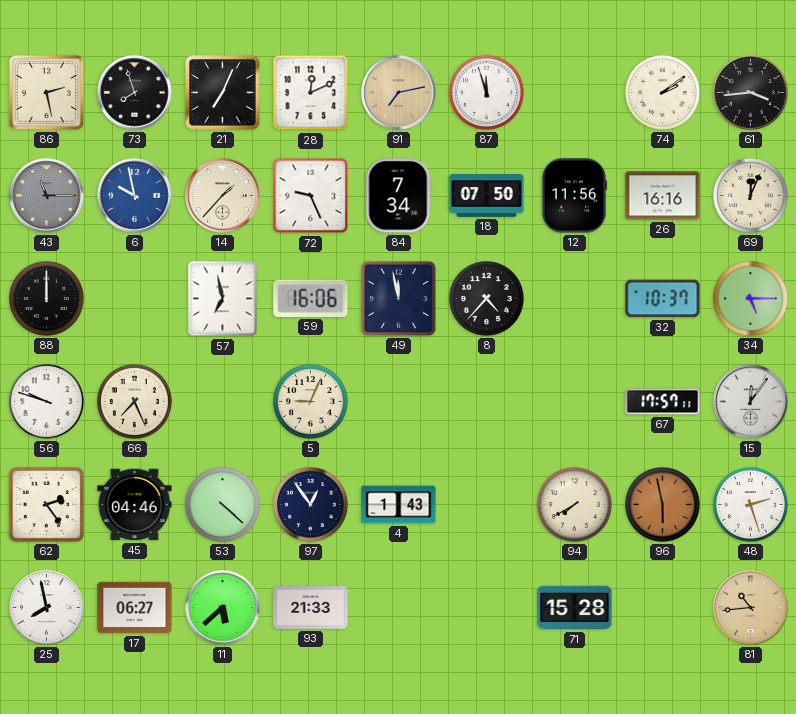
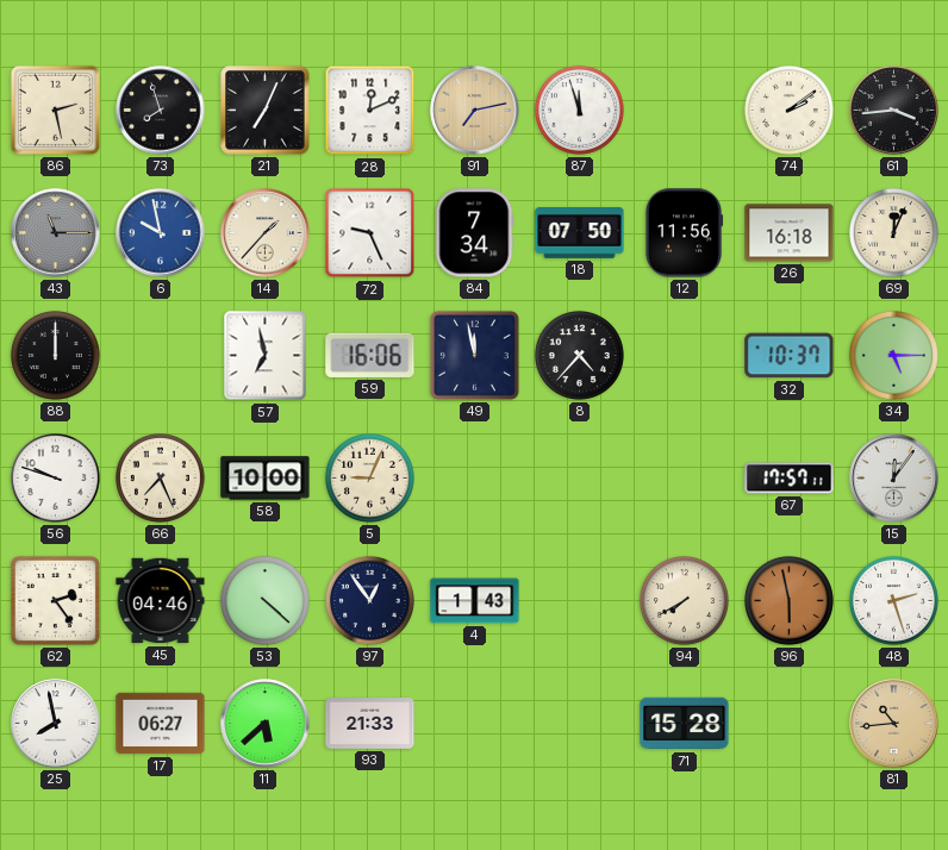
26: 16:16 -> 16:18 (790, 233)
58: none -> 10:00 (266, 479)
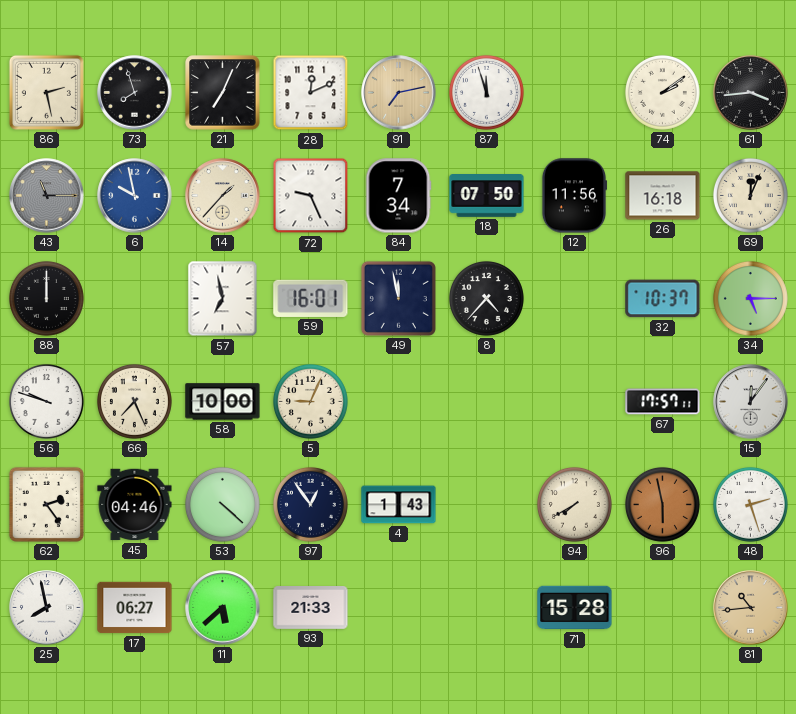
59: 16:06 -> 16:01 (311, 298)
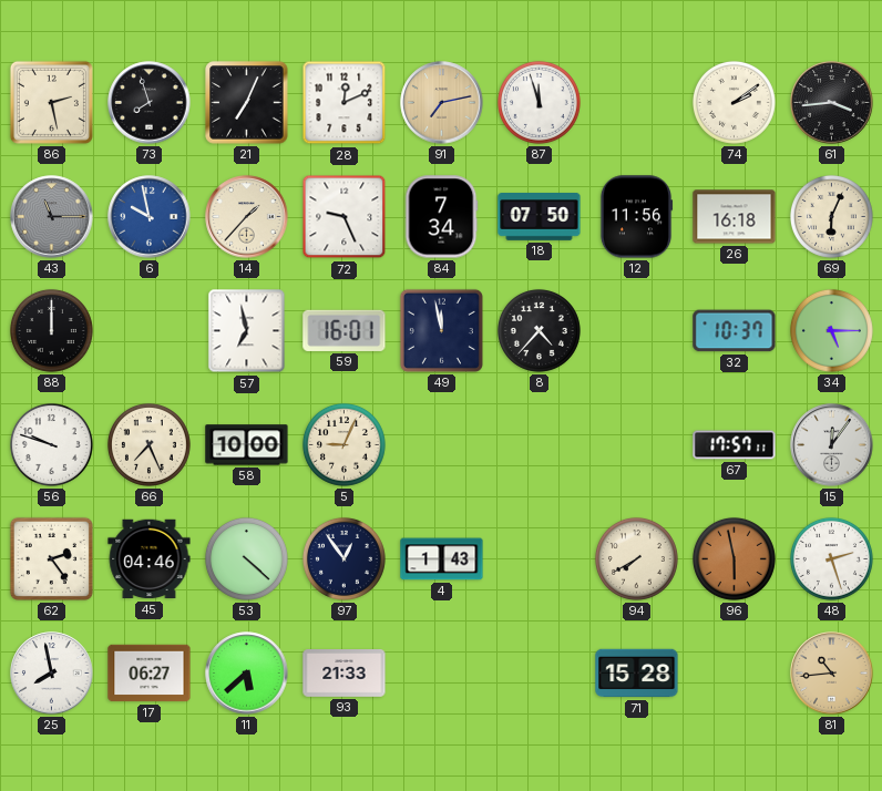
69: 12:04 -> 6:04 (831, 216)
